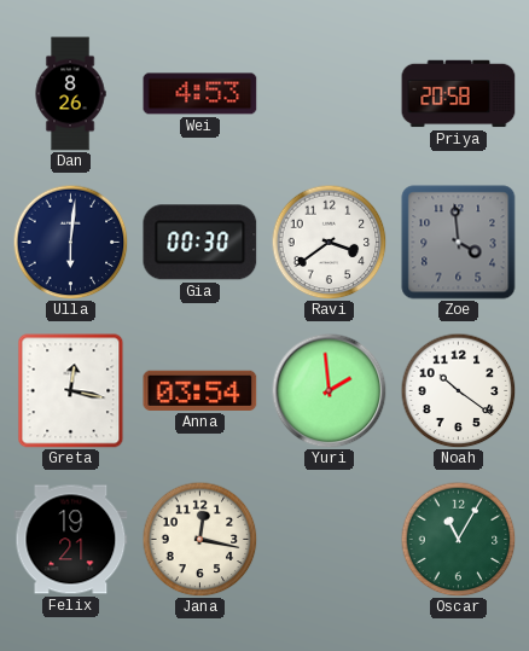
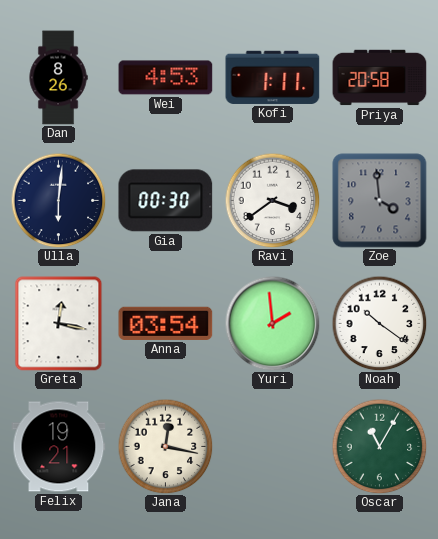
Kofi: none -> 1:11 (273, 77)
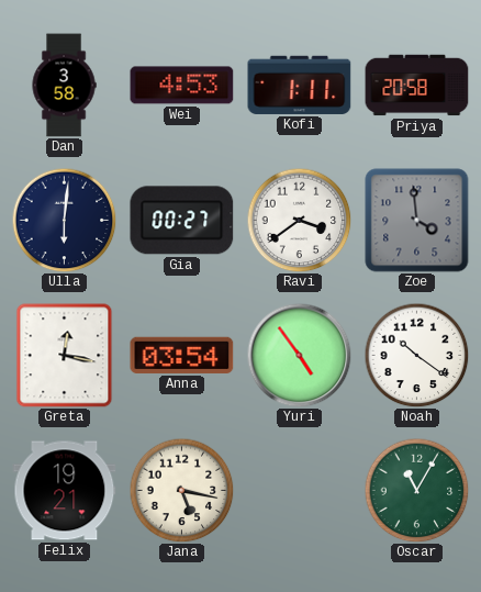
Dan: 8:26 -> 3:58 (64, 86)
Gia: 00:30 -> 00:27 (182, 221)
Yuri: 1:59 -> 4:54 (299, 355)
Jana: 12:17 -> 5:17 (181, 490)
